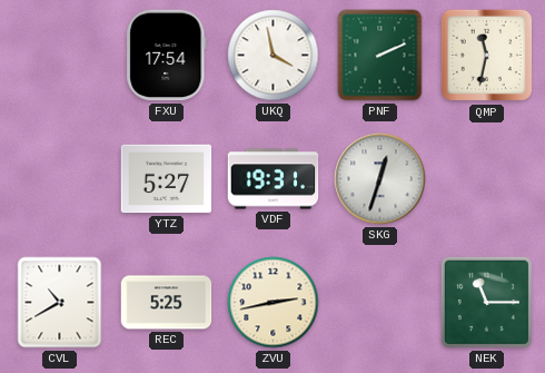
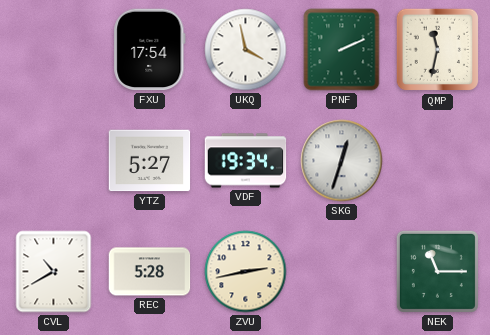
VDF: 19:31 -> 19:34 (246, 161)
REC: 5:25 -> 5:28 (150, 272)
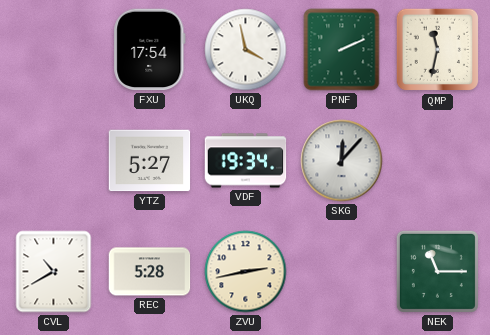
SKG: 12:33 -> 12:07 (342, 161)
